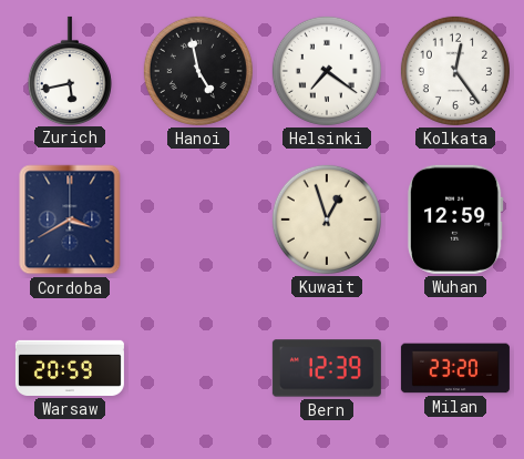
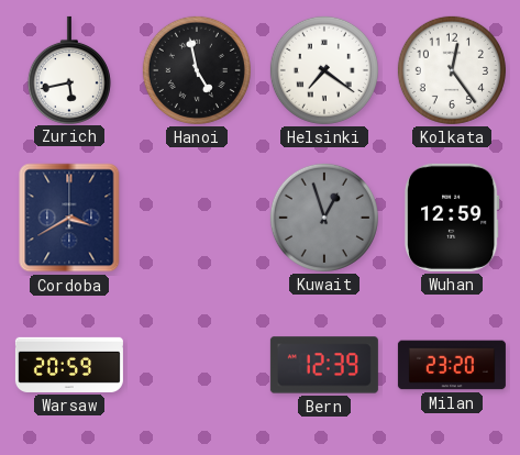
Kuwait dial: cream -> grey (324, 218)
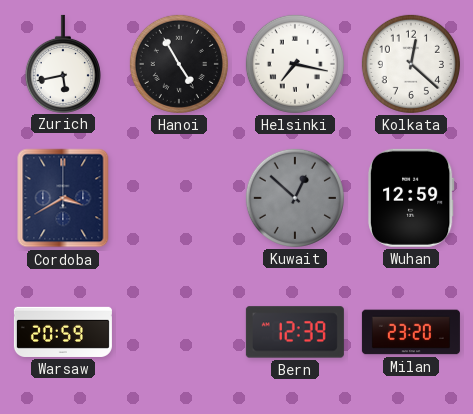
Hanoi: 4:58 -> 4:55 (179, 64)
Helsinki: 7:21 -> 7:17 (295, 64)
Kolkata: 12:24 -> 12:22 (411, 64)
Kuwait: 12:57 -> 12:52 (295, 198)
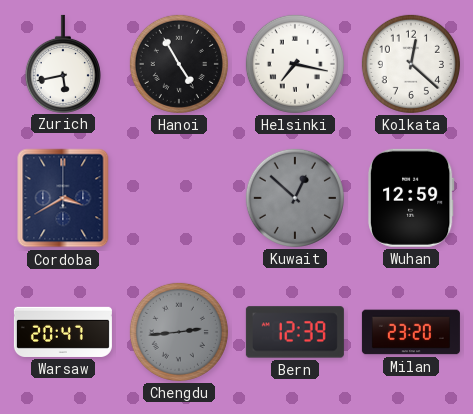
Warsaw: 20:59 -> 20:47 (63, 332)
Chengdu: none -> 2:44 (179, 332)
